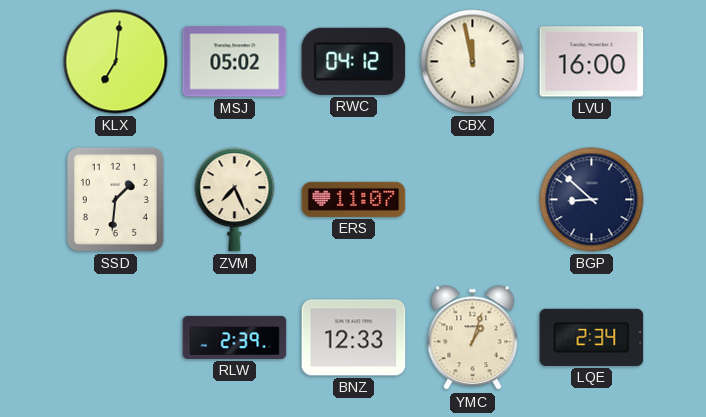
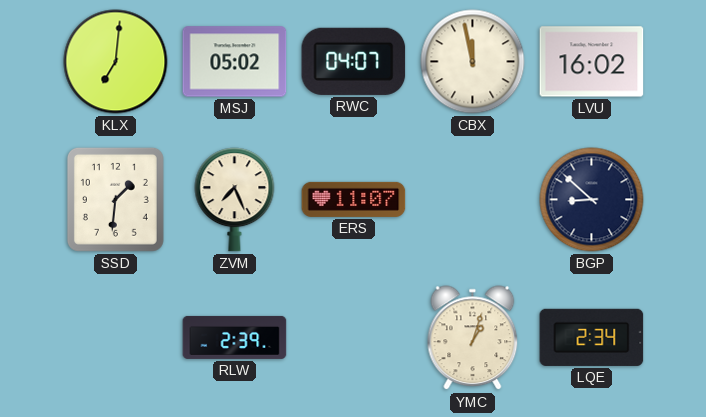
RWC: 04:12 -> 04:07 (354, 61)
LVU: 16:00 -> 16:02 (592, 62)
BNZ: 12:33 -> none (354, 338)
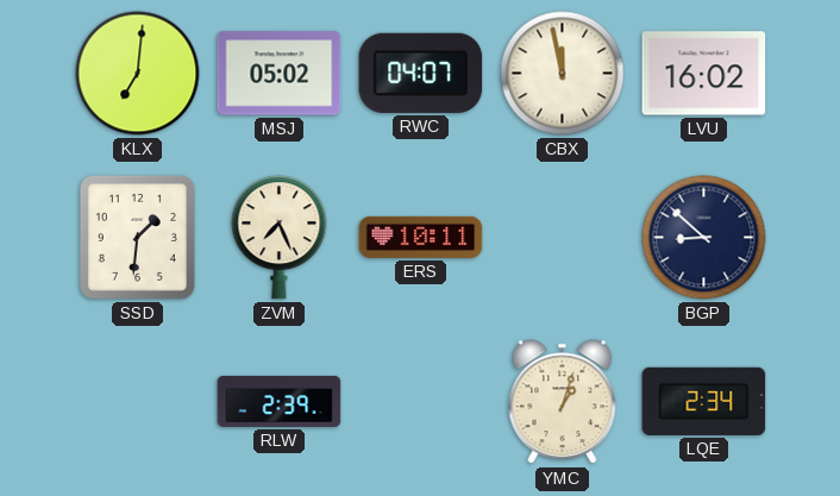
ERS: 11:07 -> 10:11 (421, 237)
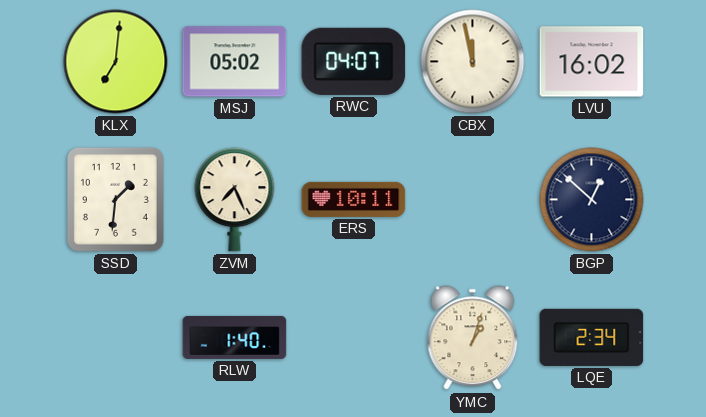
BGP: 8:52 -> 12:52 (592, 200)
RLW: 2:39 -> 1:40 (235, 337)
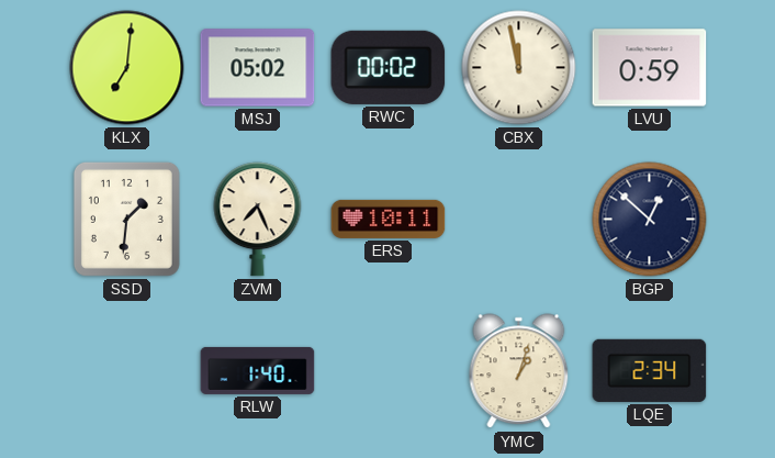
RWC: 04:07 -> 00:02 (389, 67)
LVU: 16:02 -> 0:59 (650, 68)
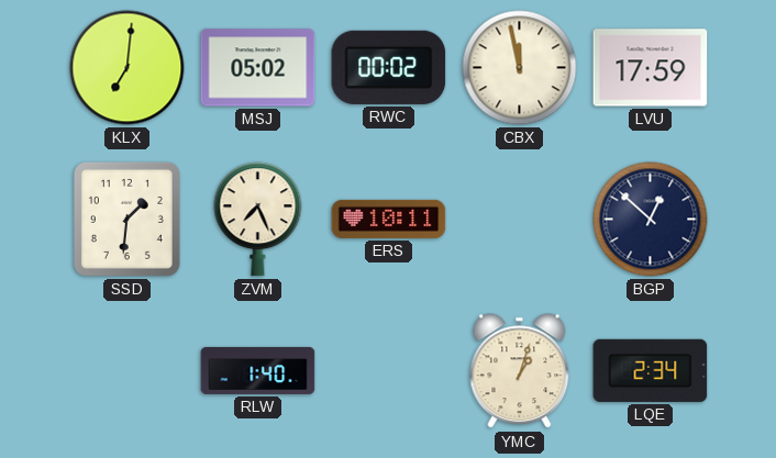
LVU: 0:59 -> 17:59 (651, 68)
